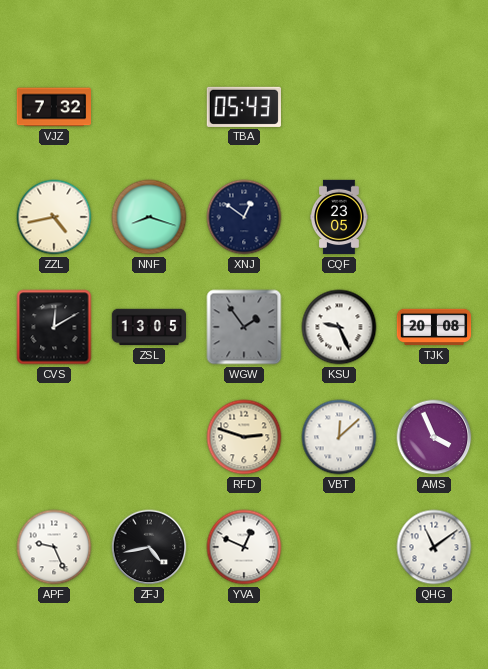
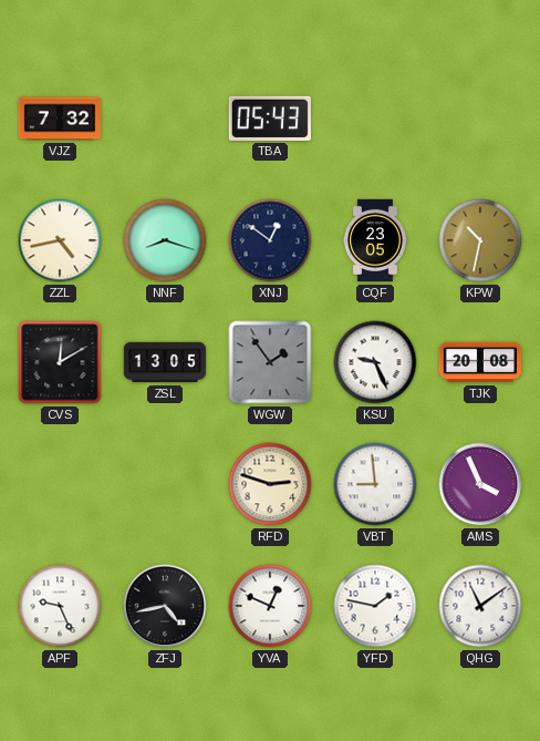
KPW: none -> 10:32 (480, 240)
VBT: 12:08 -> 8:59 (375, 484)
YFD: none -> 1:47 (375, 606)
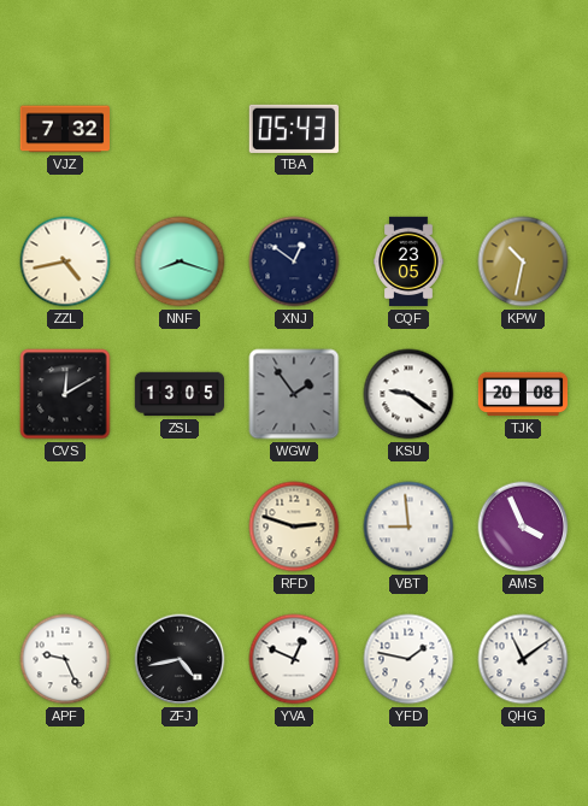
KSU: 9:26 -> 9:21 (408, 394)
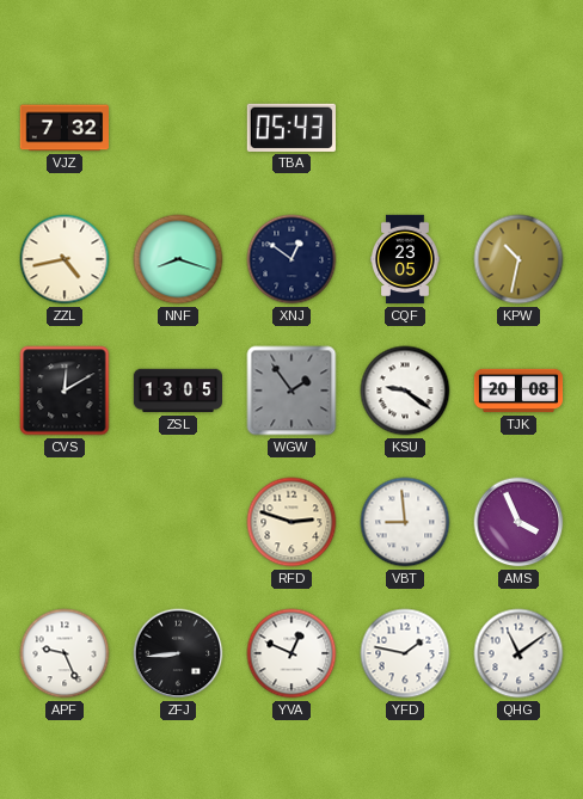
ZFJ: 4:43 -> 8:44 (178, 653)
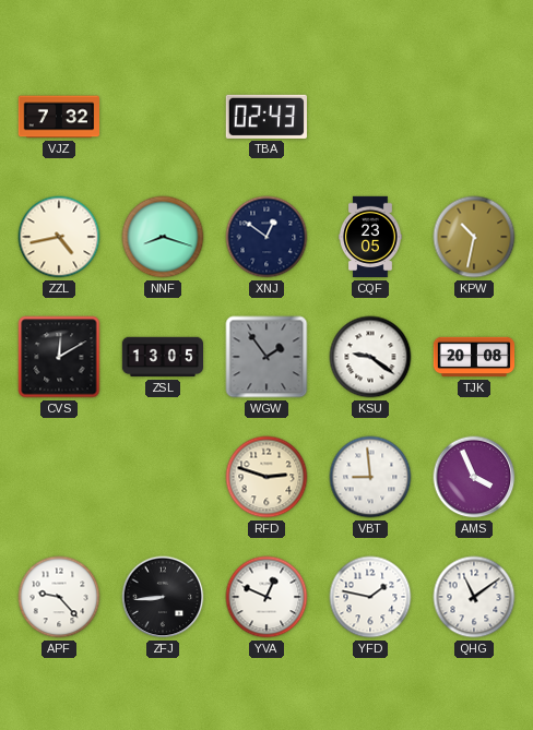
TBA: 05:43 -> 02:43 (266, 117)
APF: 9:26 -> 9:23 (59, 597)
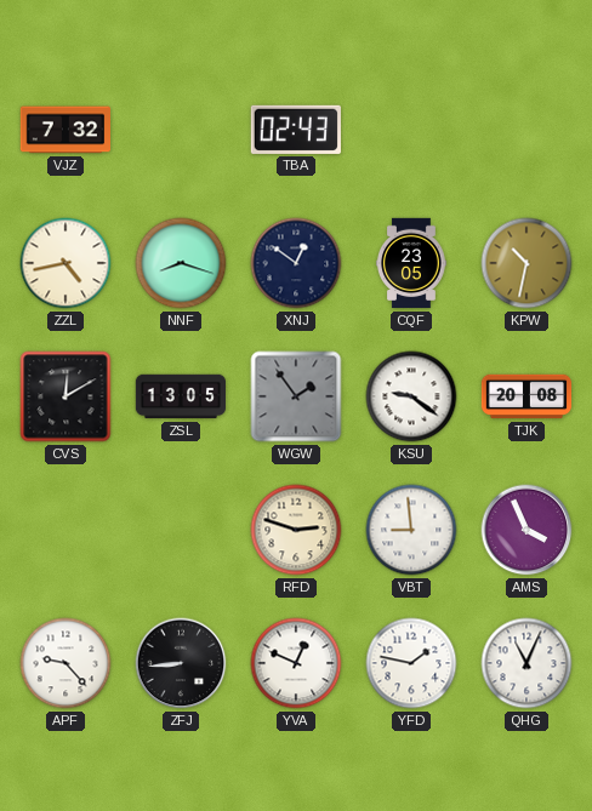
QHG: 11:09 -> 11:04 (526, 663)
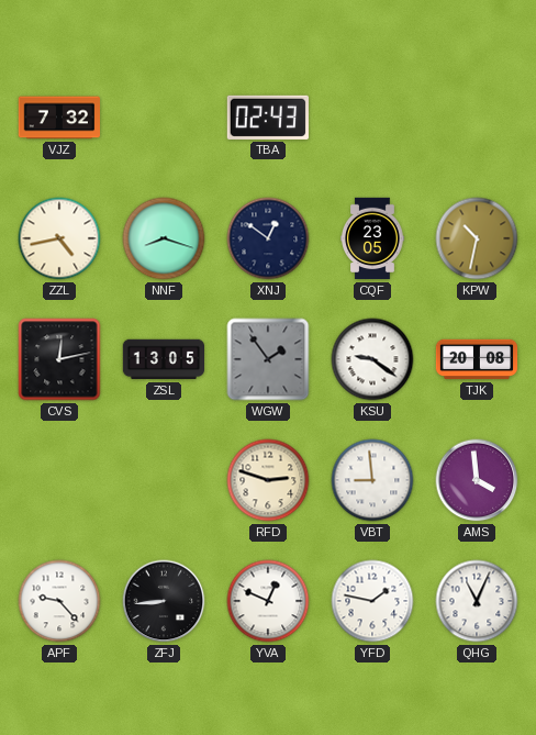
CVS: 12:10 -> 12:13 (59, 359)
AMS: 3:56 -> 3:59 (477, 480)
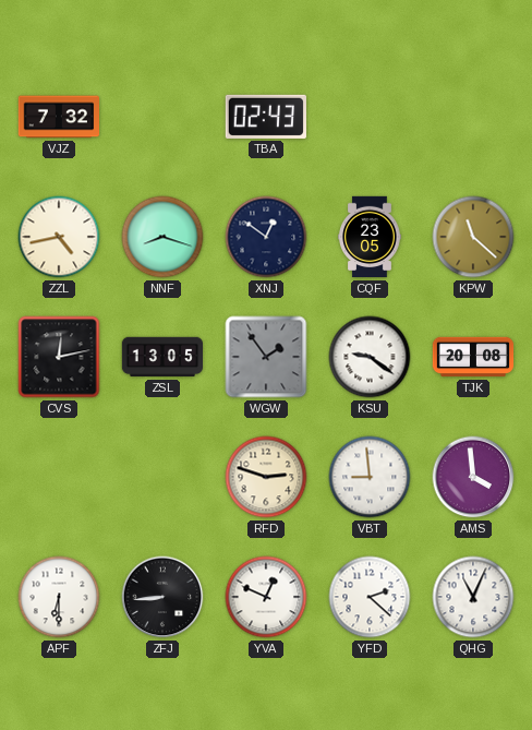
KPW: 10:32 -> 11:22 (473, 237)
APF: 9:23 -> 6:30 (59, 597)
YFD: 1:47 -> 2:22 (370, 597)
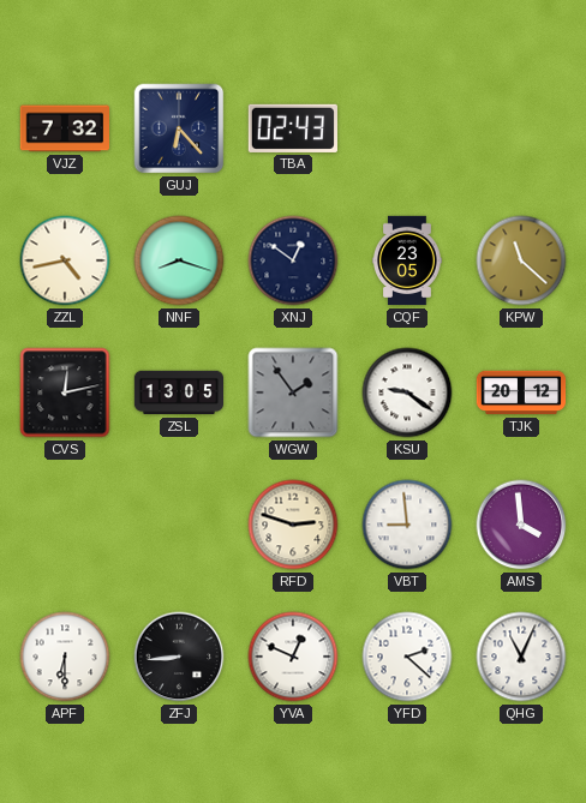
GUJ: none -> 6:23 (179, 128)
TJK: 20:08 -> 20:12 (521, 392)
